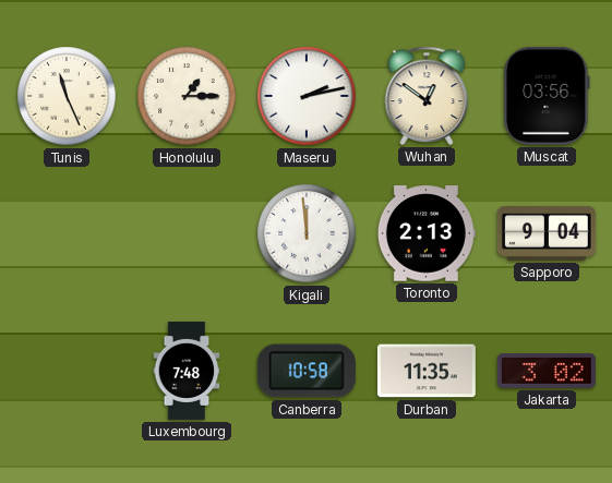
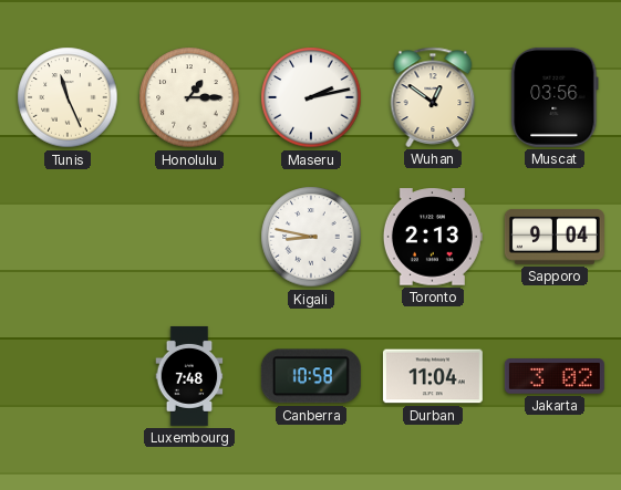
Kigali: 11:59 -> 8:47 (311, 237)
Durban: 11:35 -> 11:04 (433, 376)
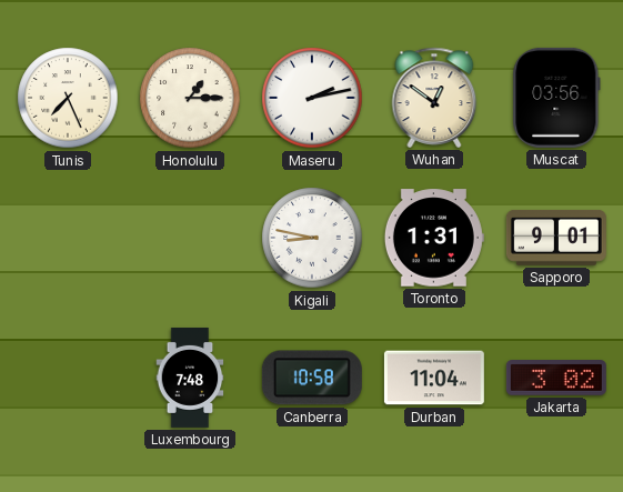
Tunis: 11:26 -> 7:26 (68, 98)
Toronto: 2:13 -> 1:31 (434, 238)
Sapporo: 9:04 -> 9:01 (556, 238)
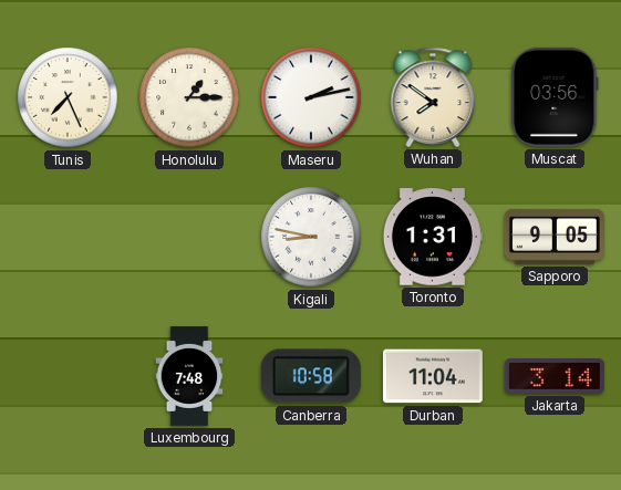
Wuhan: 12:51 -> 7:51 (433, 97)
Sapporo: 9:01 -> 9:05 (555, 237)
Jakarta: 3:02 -> 3:14 (555, 377)
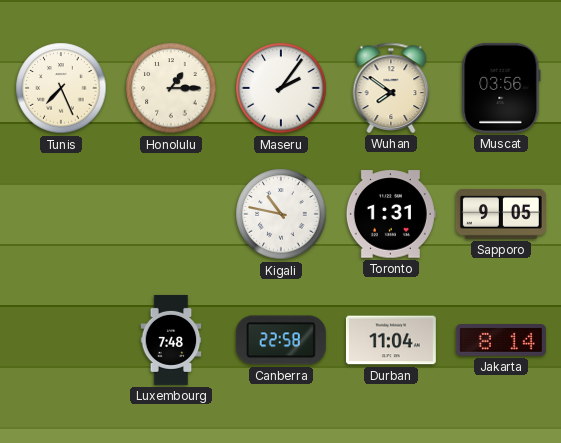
Maseru: 2:13 -> 2:06 (281, 88)
Kigali: 8:47 -> 10:47 (281, 214)
Canberra: 10:58 -> 22:58 (281, 340)
Jakarta: 3:14 -> 8:14 (501, 341)
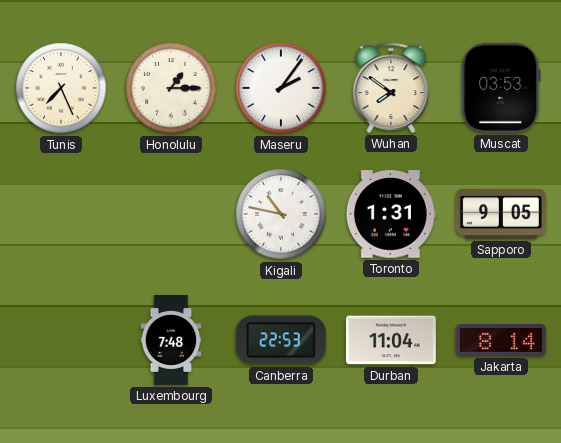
Muscat: 03:56 -> 03:53 (501, 88)
Canberra: 22:58 -> 22:53 (281, 340)
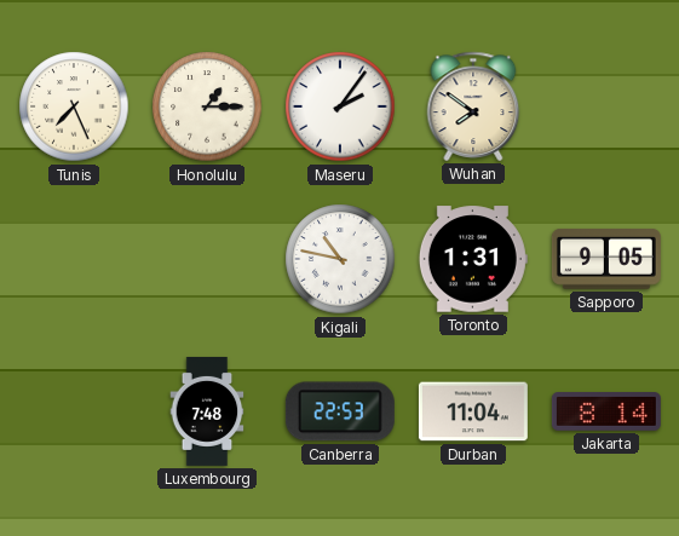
Muscat: 03:53 -> none (501, 88)
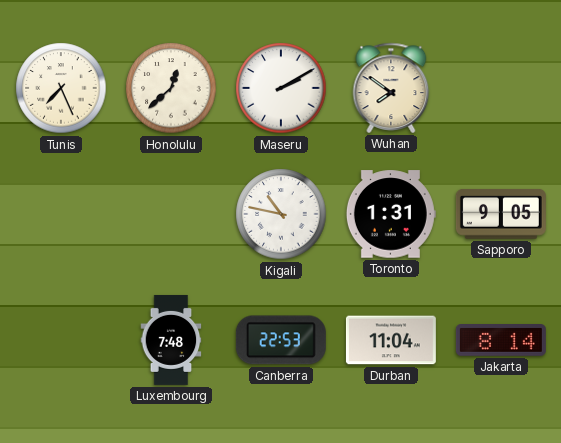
Honolulu: 1:15 -> 12:38 (171, 88)
Maseru: 2:06 -> 2:10 (281, 88)
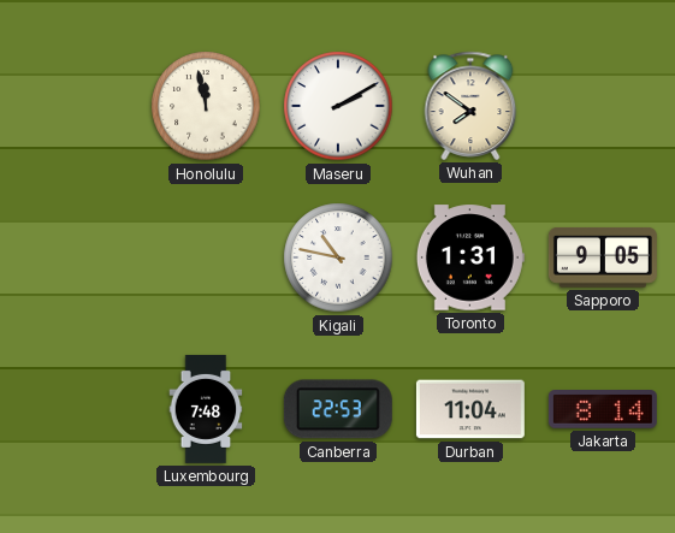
Tunis: 7:26 -> none (61, 88)
Honolulu: 12:38 -> 11:58 (206, 106)
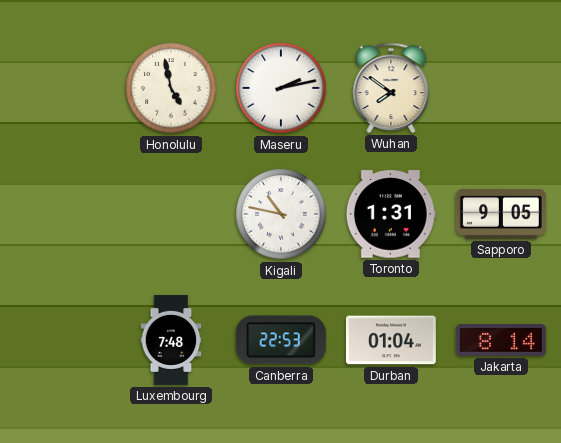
Honolulu: 11:58 -> 4:58 (171, 88)
Maseru: 2:10 -> 2:13 (281, 88)
Durban: 11:04 -> 01:04 (391, 340)
